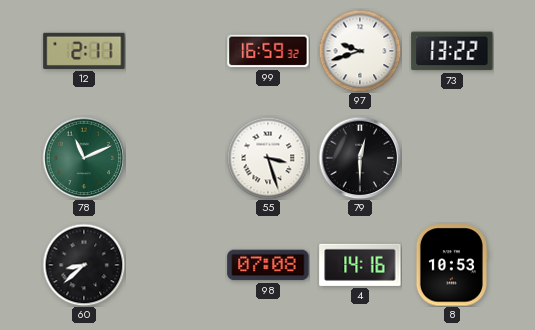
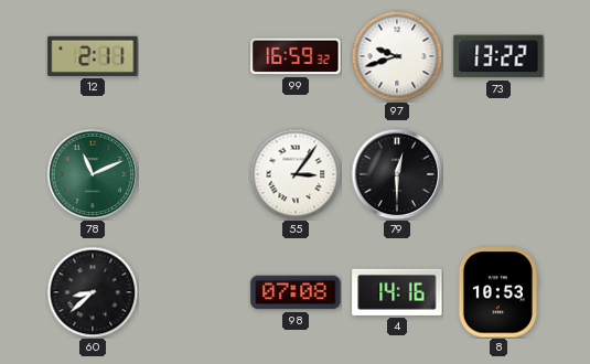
55: 3:27 -> 3:06 (296, 174)
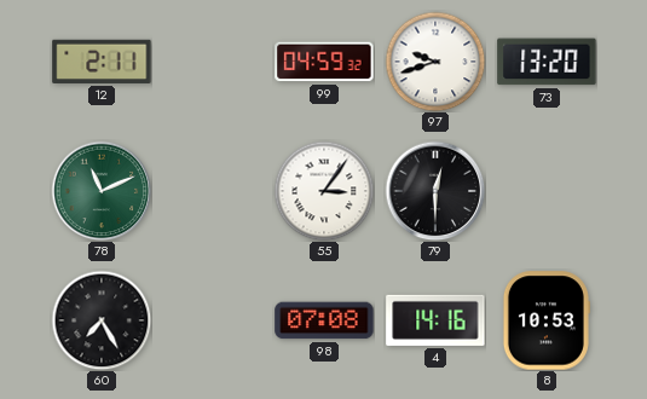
99: 16:59 -> 04:59 (324, 62)
73: 13:22 -> 13:20 (547, 62)
60: 8:38 -> 7:25 (102, 320)
